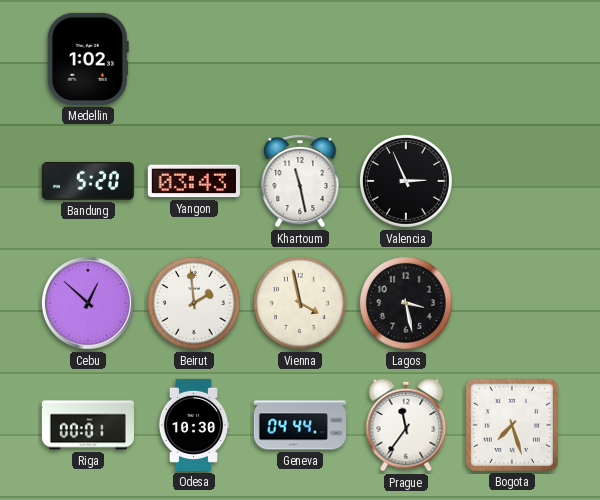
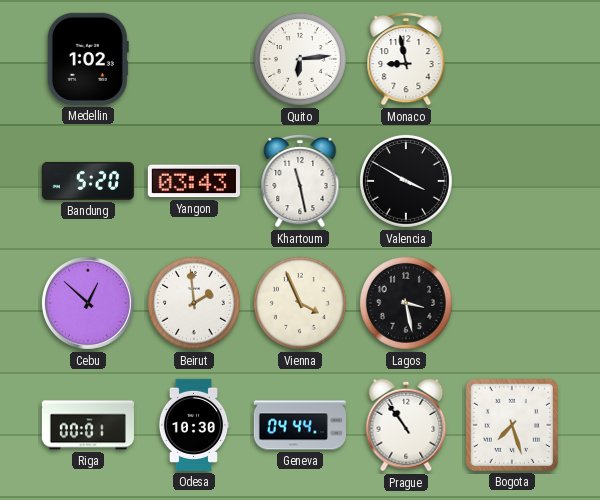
Quito: none -> 6:14 (300, 59)
Monaco: none -> 8:58 (406, 59)
Valencia: 2:56 -> 3:50 (406, 181)
Vienna: 3:58 -> 3:56 (300, 303)
Prague: 11:36 -> 10:54 (406, 425)
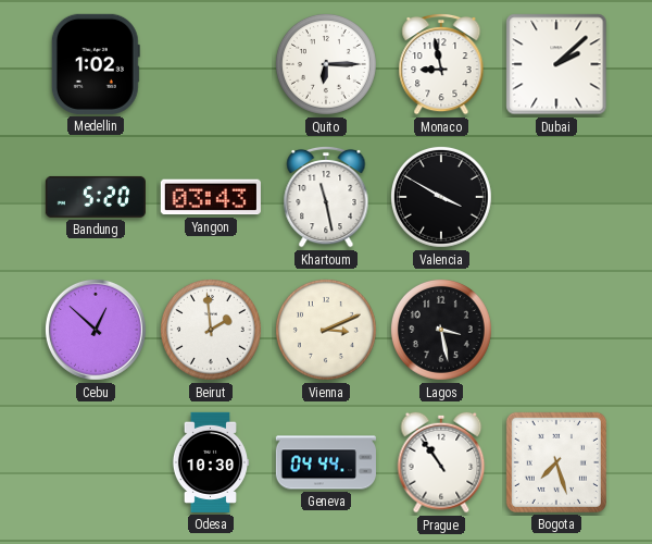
Quito: 6:14 -> 6:15 (326, 64)
Dubai: none -> 2:08 (556, 64)
Vienna: 3:56 -> 3:11 (326, 330)
Riga: 00:01 -> none (88, 425)
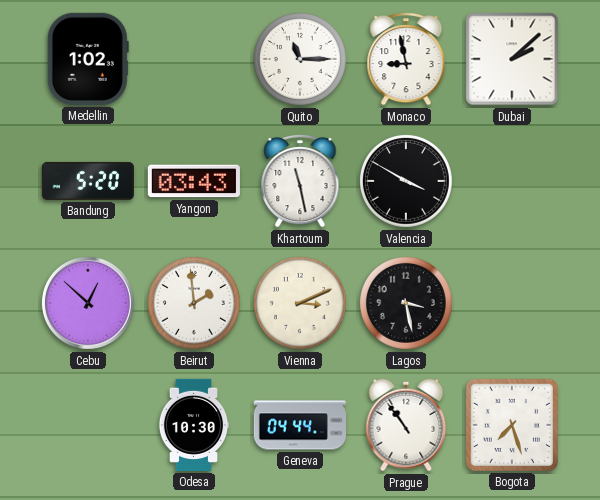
Quito: 6:15 -> 11:15 (300, 59)
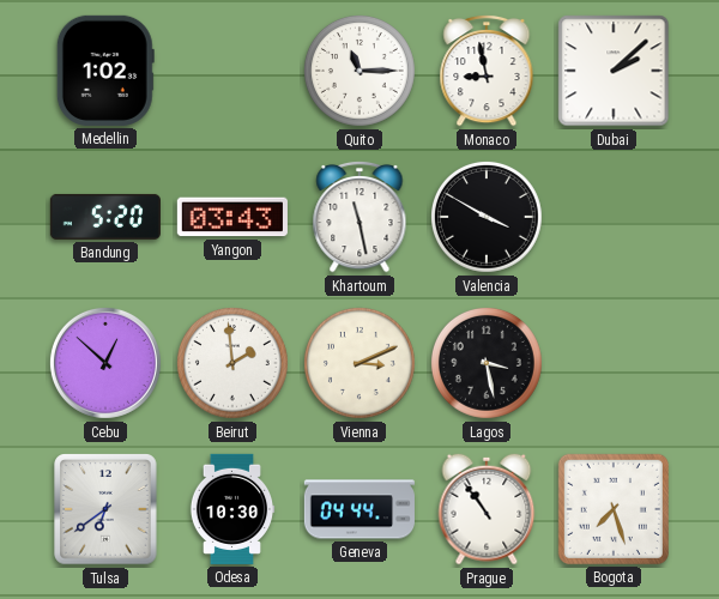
Tulsa: none -> 6:39 (105, 509)
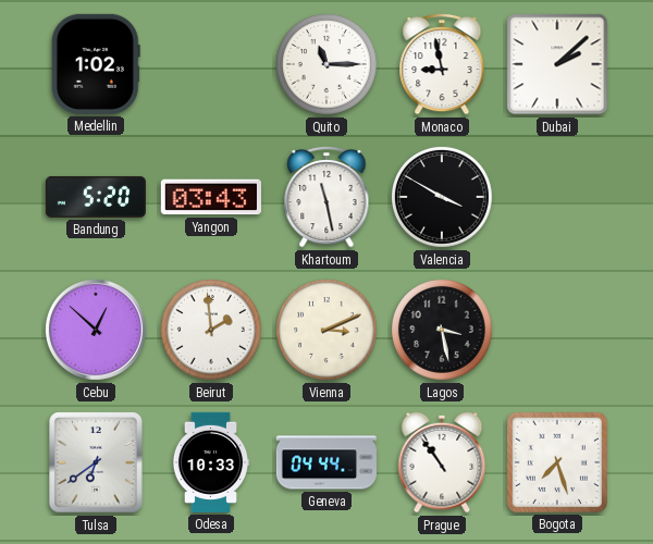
Odesa: 10:30 -> 10:33 (211, 462)
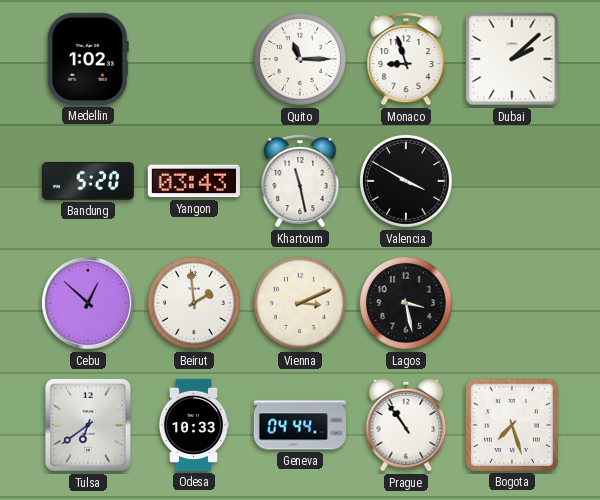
Monaco: 8:58 -> 8:57 (406, 59)
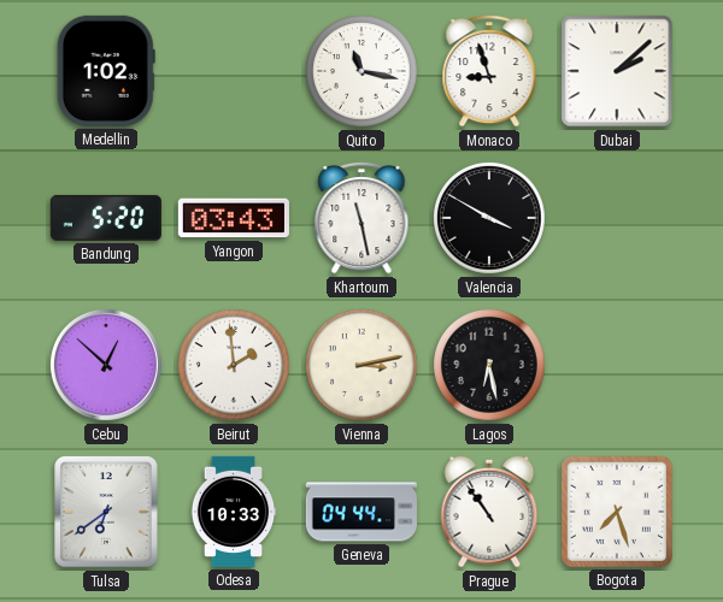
Quito: 11:15 -> 11:17 (361, 71)
Vienna: 3:11 -> 3:13 (361, 365)
Lagos: 3:28 -> 6:28 (489, 365)
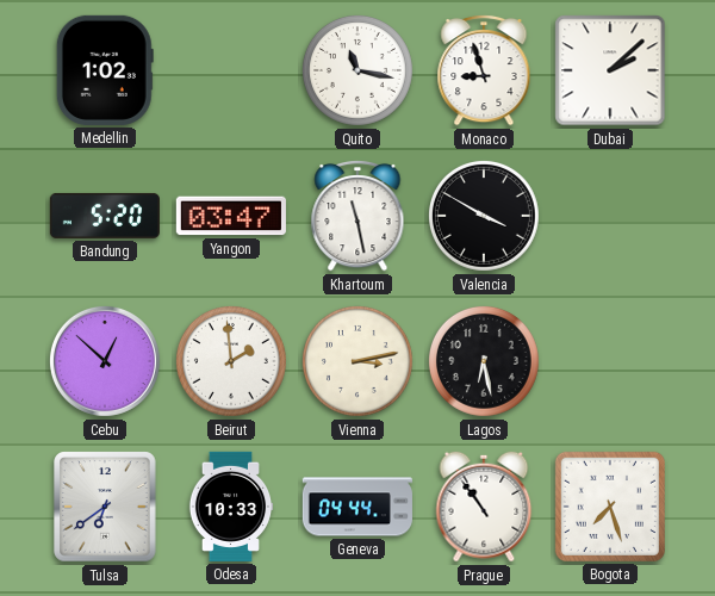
Yangon: 03:43 -> 03:47 (231, 216)
